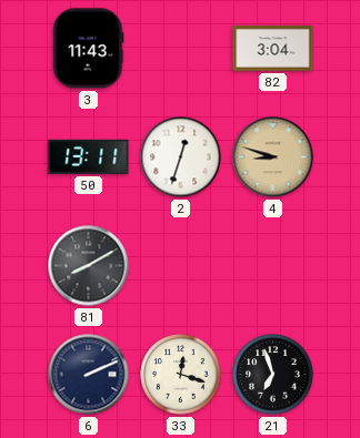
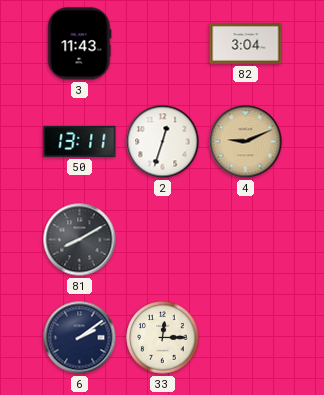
4: 8:48 -> 9:11 (246, 142)
6: 2:11 -> 2:09 (80, 338)
33: 12:18 -> 12:15 (163, 338)
21: 6:57 -> none (273, 375)
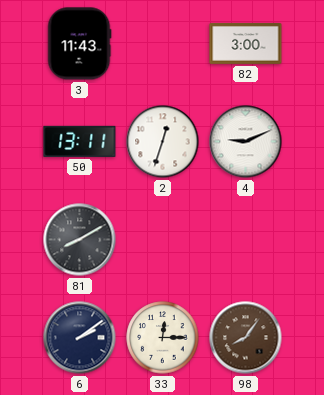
82: 3:04 -> 3:00 (246, 43)
4 dial: champagne -> white (246, 142)
98: none -> 8:06 (246, 338)
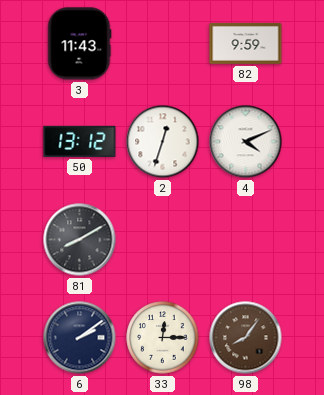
82: 3:00 -> 9:59 (246, 43)
50: 13:11 -> 13:12 (80, 141)
4: 9:11 -> 4:11 (246, 142)
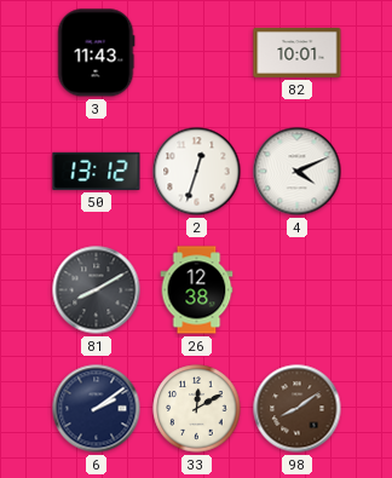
82: 9:59 -> 10:01 (298, 52)
26: none -> 12:38 (197, 290)
33: 12:15 -> 12:10 (197, 409)
98: 8:06 -> 8:09 (298, 409)
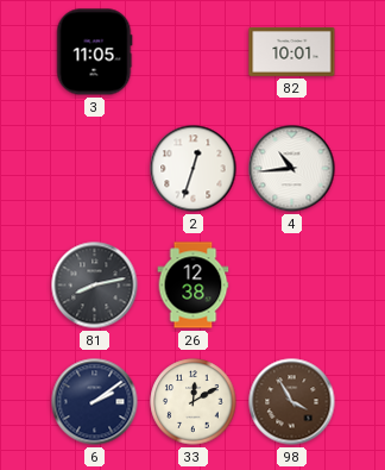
3: 11:43 -> 11:05 (95, 52)
50: 13:12 -> none (97, 171)
4: 4:11 -> 10:44 (292, 169)
81: 8:10 -> 8:13 (95, 286)
98: 8:09 -> 3:55 (292, 402)
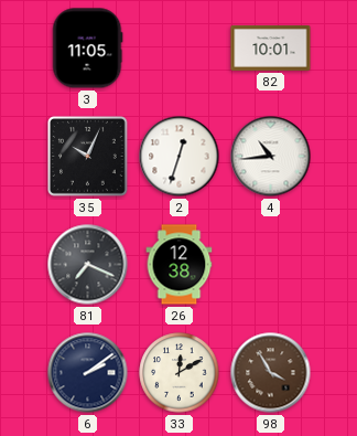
35: none -> 10:04 (88, 157)
81: 8:13 -> 7:19 (88, 265)
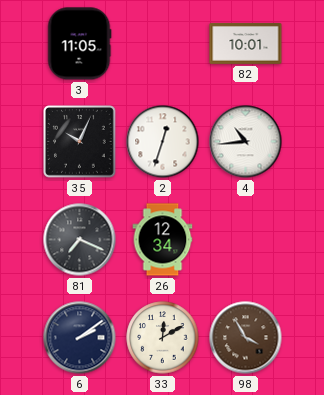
26: 12:38 -> 12:34 (163, 240)
